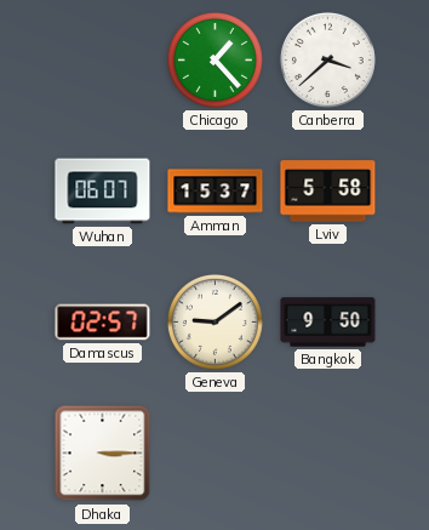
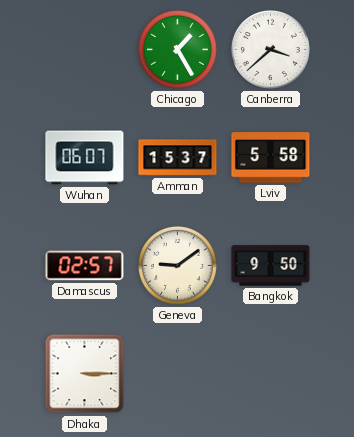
Chicago: 1:23 -> 1:25 (177, 49)
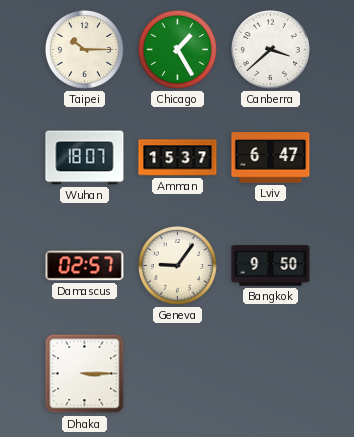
Taipei: none -> 10:15 (84, 49)
Wuhan: 06:07 -> 18:07 (85, 158)
Lviv: 5:58 -> 6:47 (271, 158)
Geneva: 9:09 -> 9:06 (177, 265)
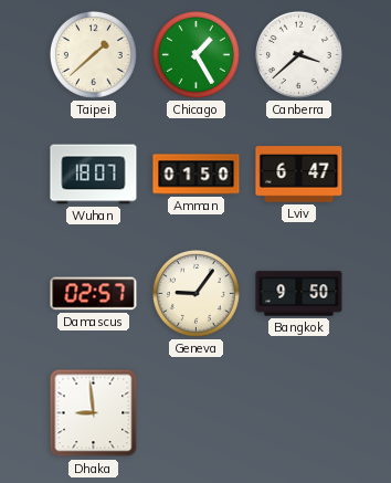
Taipei: 10:15 -> 1:38 (93, 54)
Amman: 15:37 -> 01:50 (197, 175)
Dhaka: 3:15 -> 8:59 (94, 413)
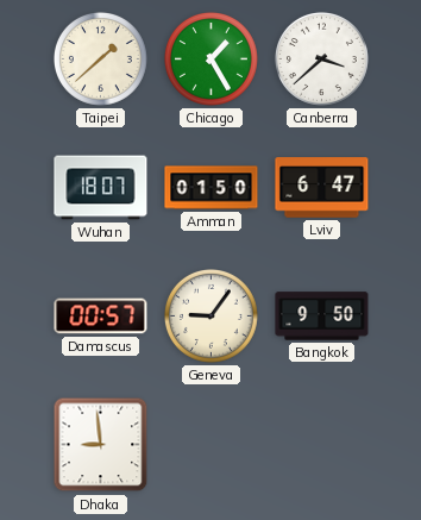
Damascus: 02:57 -> 00:57 (101, 317)
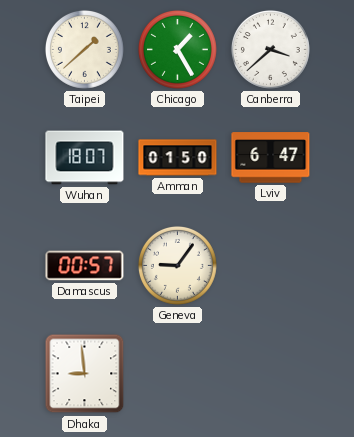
Bangkok: 9:50 -> none (322, 317)
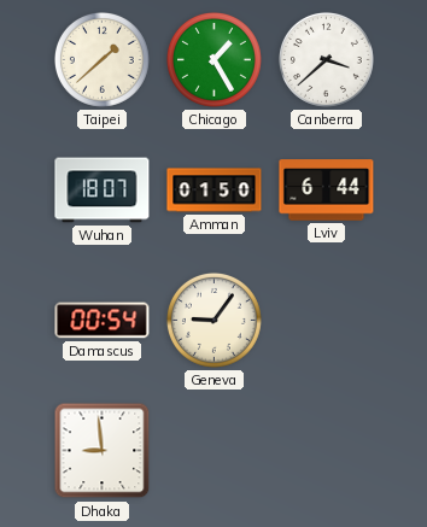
Lviv: 6:47 -> 6:44 (327, 191)
Damascus: 00:57 -> 00:54 (103, 321)
